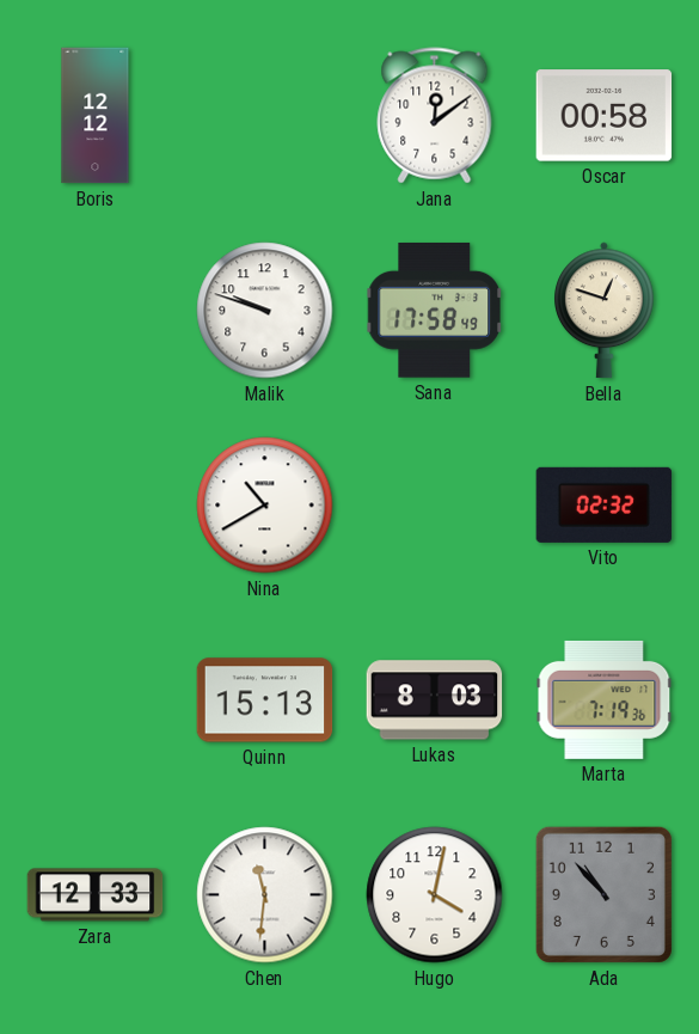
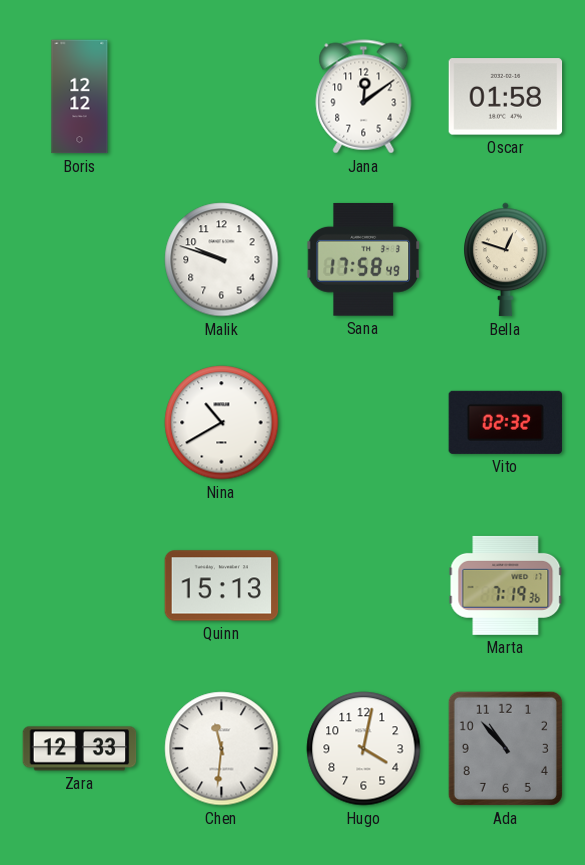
Oscar: 00:58 -> 01:58 (506, 97)
Lukas: 8:03 -> none (435, 700)
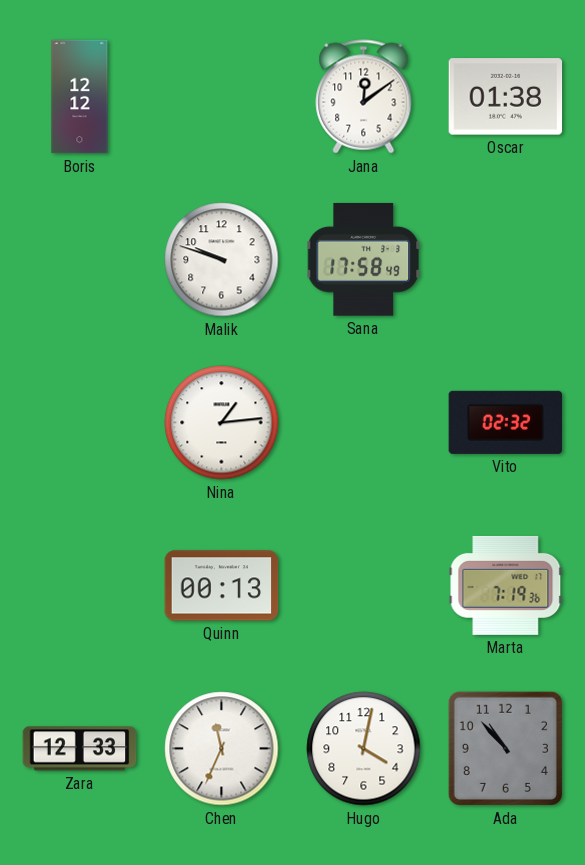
Oscar: 01:58 -> 01:38 (506, 97)
Bella: 12:48 -> none (506, 260)
Nina: 10:40 -> 1:14 (222, 423)
Quinn: 15:13 -> 00:13 (222, 586)
Chen: 11:31 -> 11:34 (222, 749)
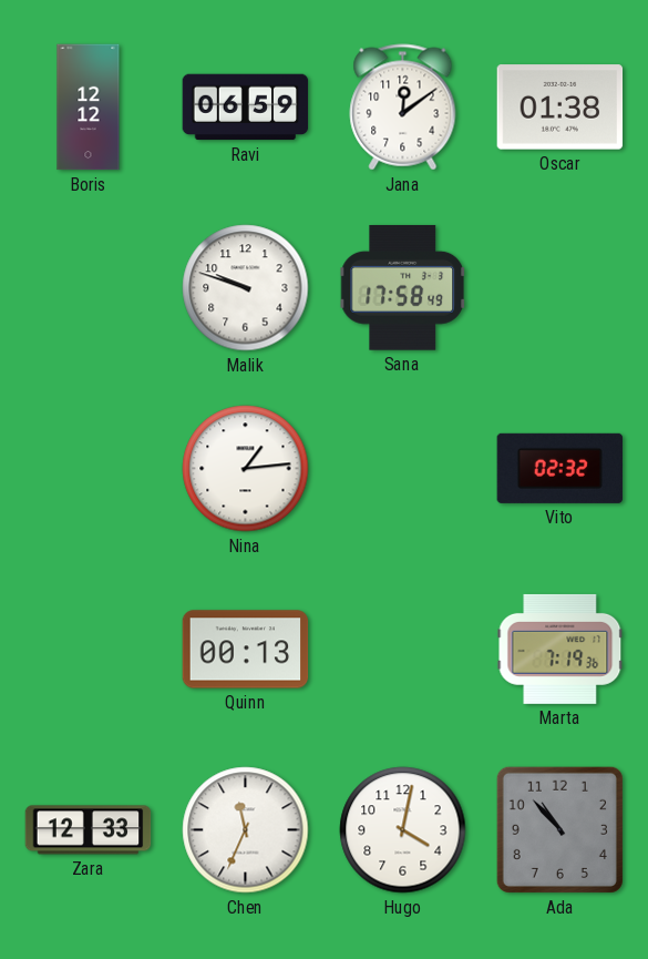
Ravi: none -> 06:59 (246, 108)
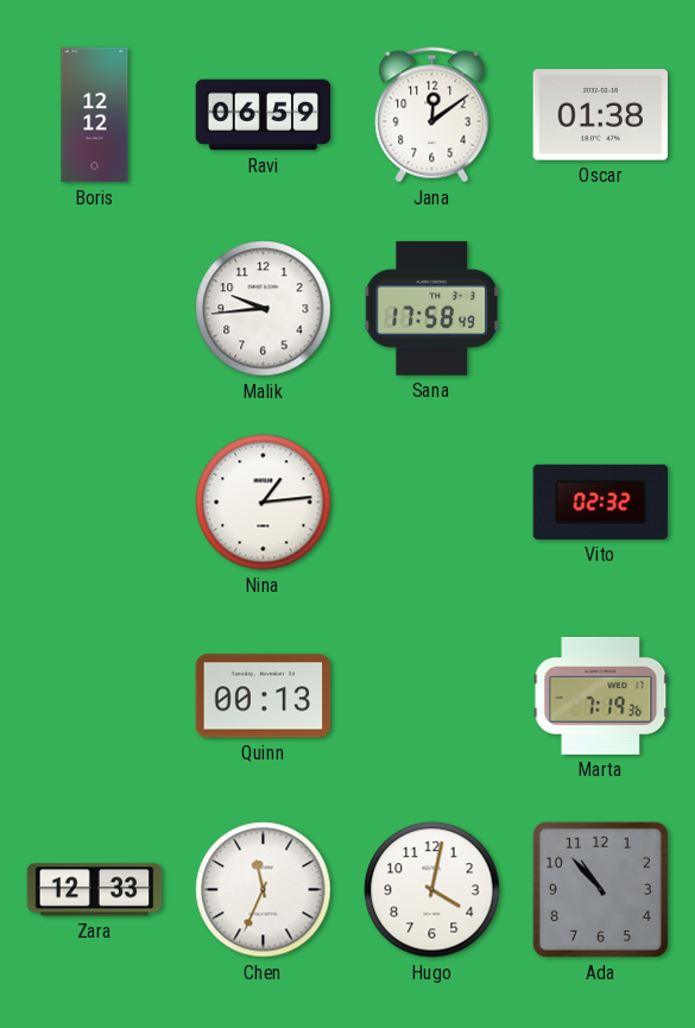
Malik: 9:48 -> 9:44 (264, 309)
